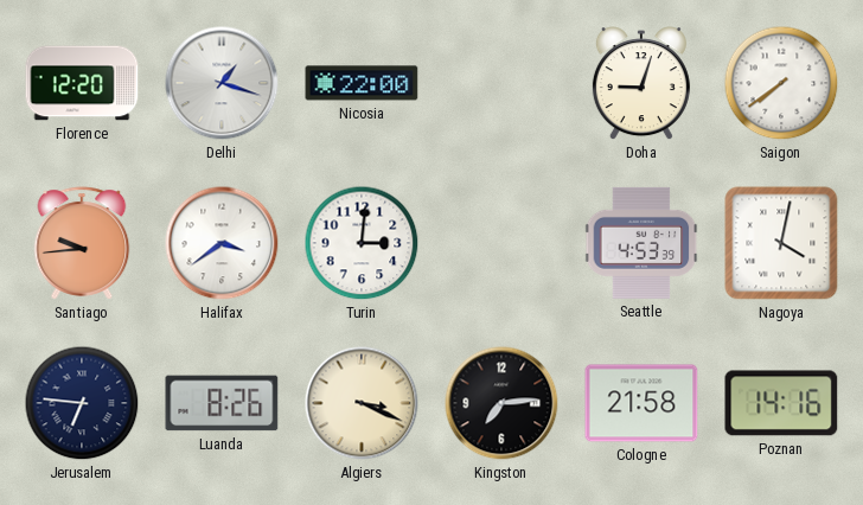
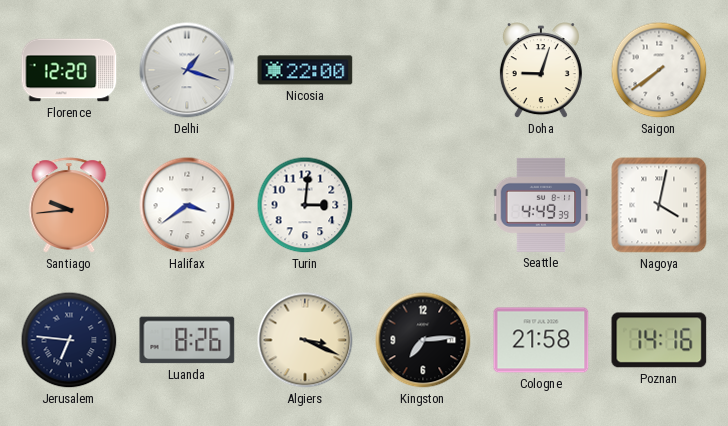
Seattle: 4:53 -> 4:49 (541, 205)
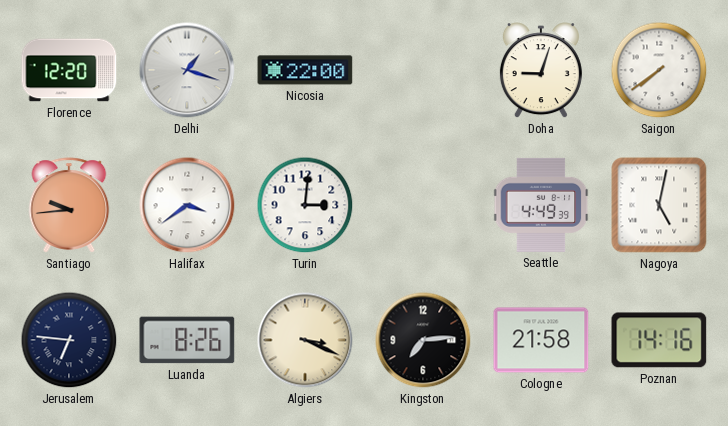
Nagoya: 4:02 -> 5:02 (659, 205)
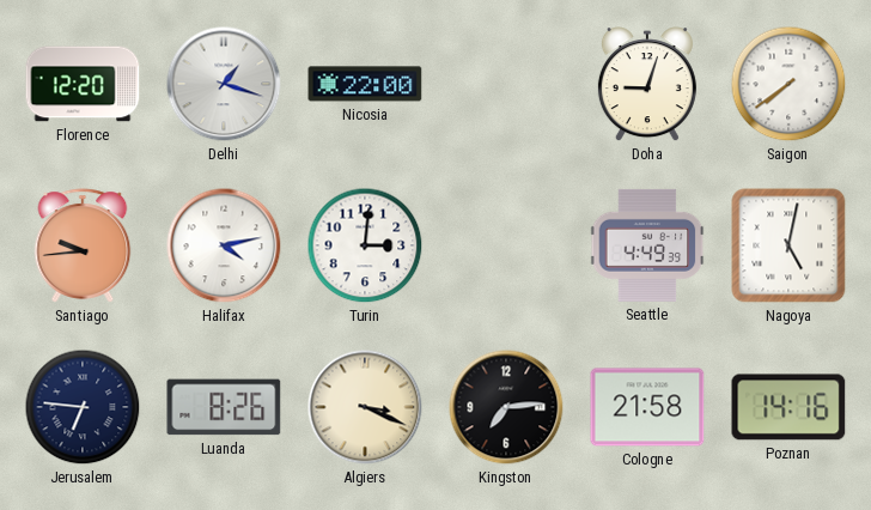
Halifax: 3:39 -> 4:13 (224, 245)
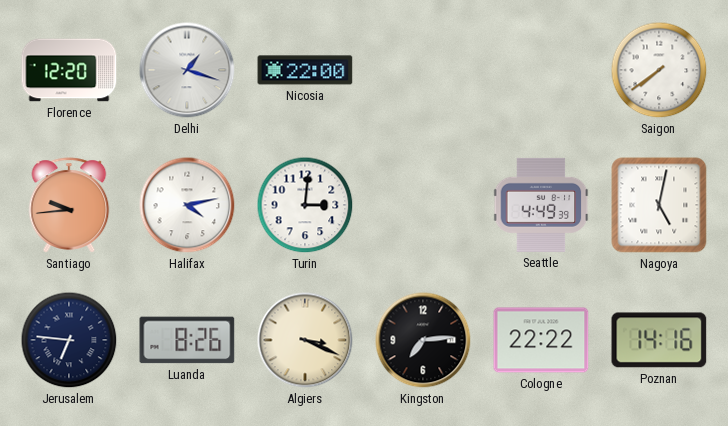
Doha: 9:03 -> none (647, 85)
Cologne: 21:58 -> 22:22 (541, 340)
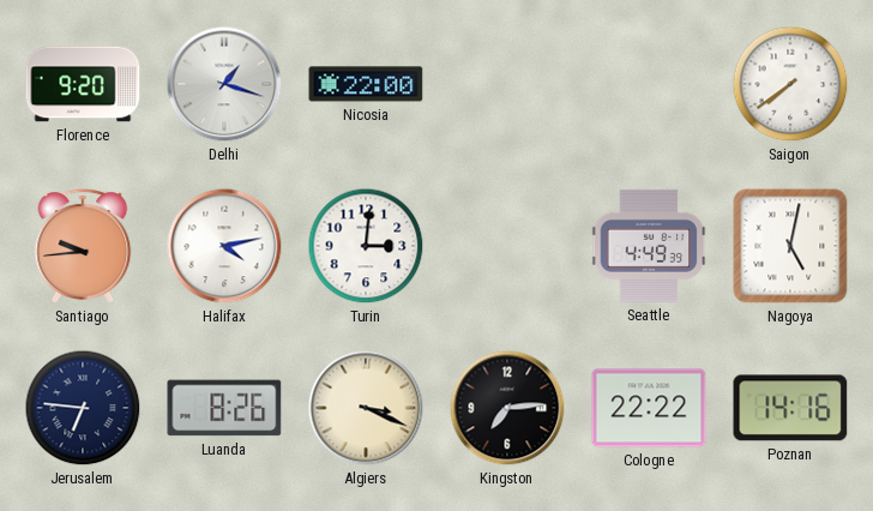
Florence: 12:20 -> 9:20 (83, 84)
